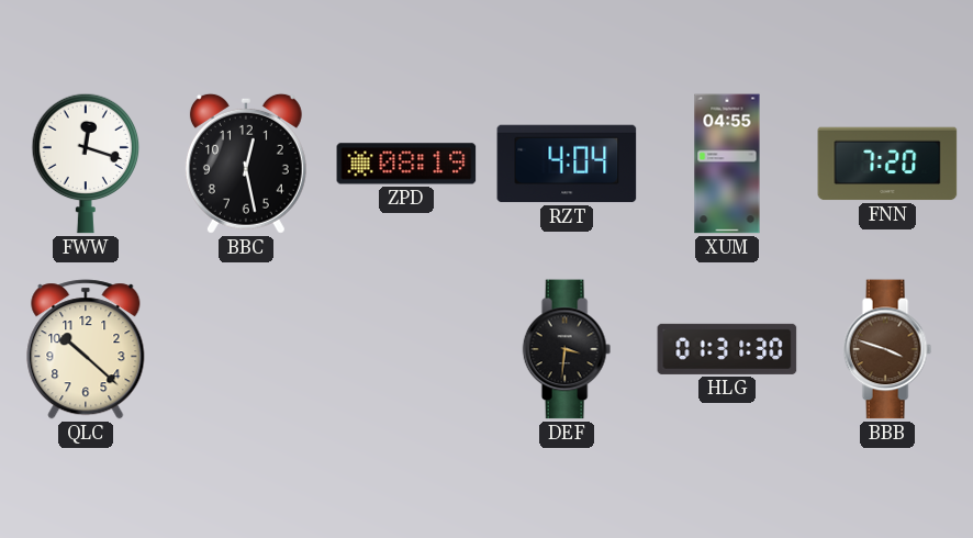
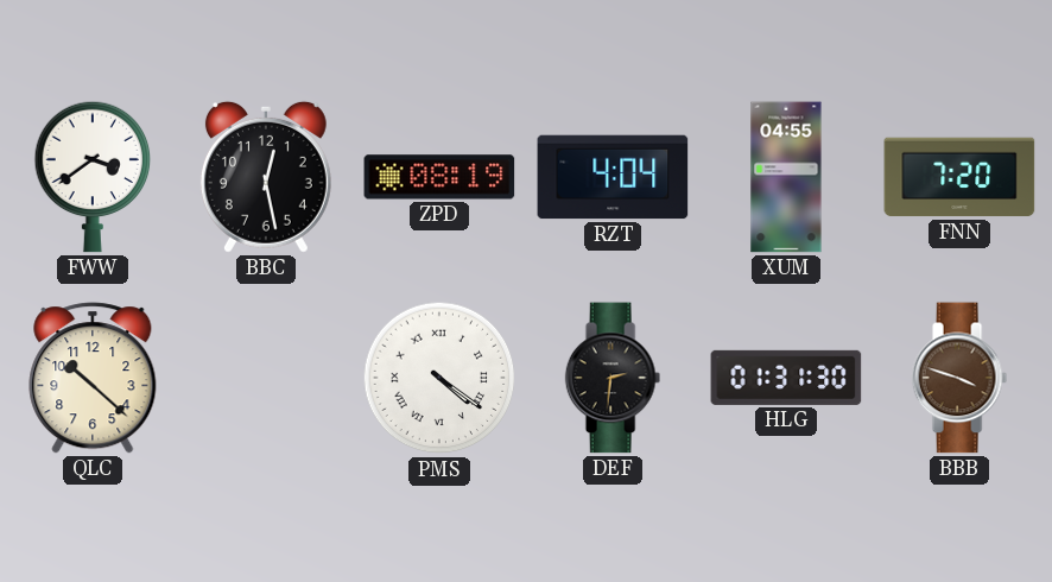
FWW: 12:18 -> 3:39 (93, 177)
PMS: none -> 4:21 (439, 378)
DEF: 3:31 -> 2:31 (613, 378)
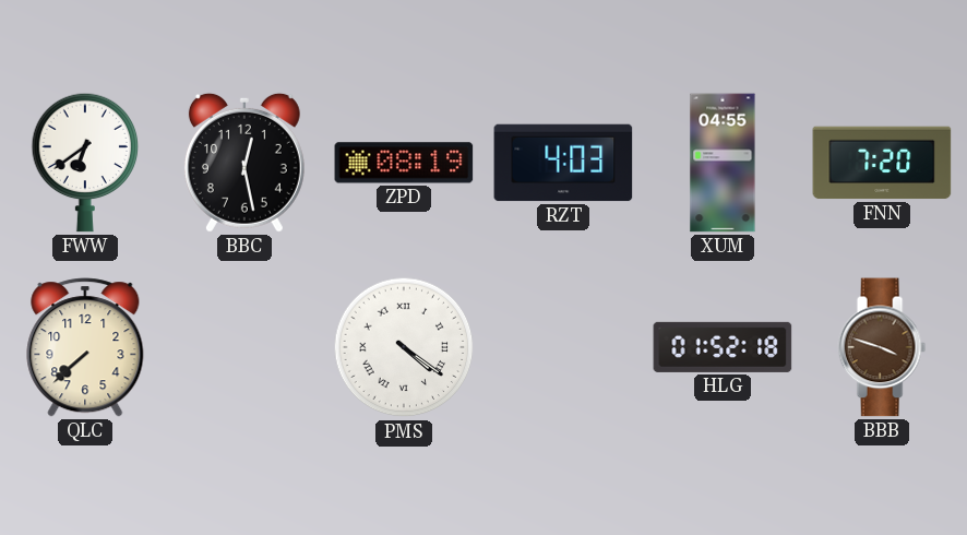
FWW: 3:39 -> 6:39 (85, 163)
RZT: 4:04 -> 4:03 (563, 163)
QLC: 10:22 -> 7:38 (85, 347)
DEF: 2:31 -> none (613, 378)
HLG: 01:31 -> 01:52 (723, 347)
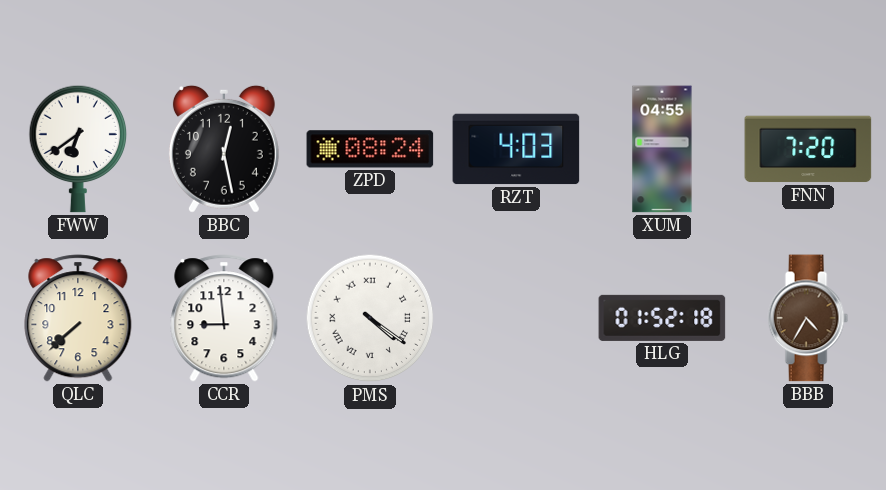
ZPD: 08:19 -> 08:24 (370, 149)
CCR: none -> 8:59 (224, 318)
BBB: 3:48 -> 4:35 (808, 318)
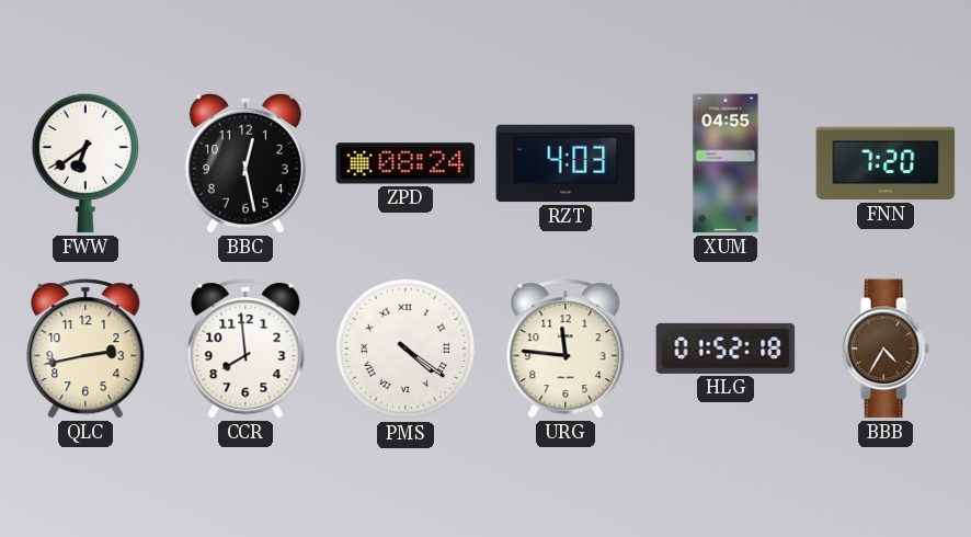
QLC: 7:38 -> 2:43 (85, 349)
CCR: 8:59 -> 7:59 (245, 349)
URG: none -> 11:46 (566, 349)
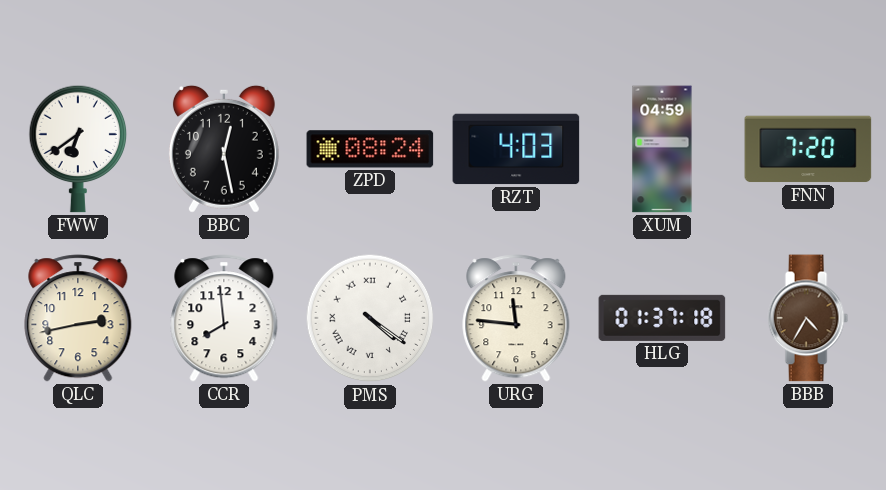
XUM: 04:55 -> 04:59 (662, 149)
HLG: 01:52 -> 01:37 (662, 318)
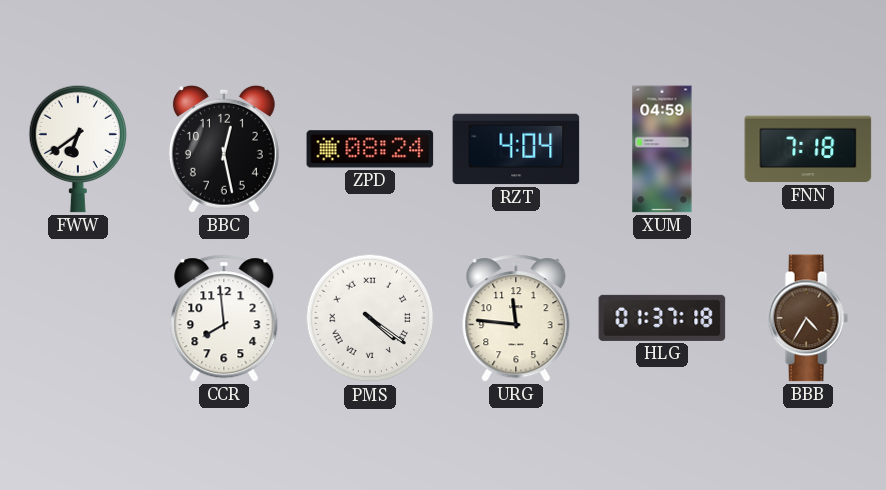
RZT: 4:03 -> 4:04 (516, 149)
FNN: 7:20 -> 7:18 (808, 149)
QLC: 2:43 -> none (78, 318)
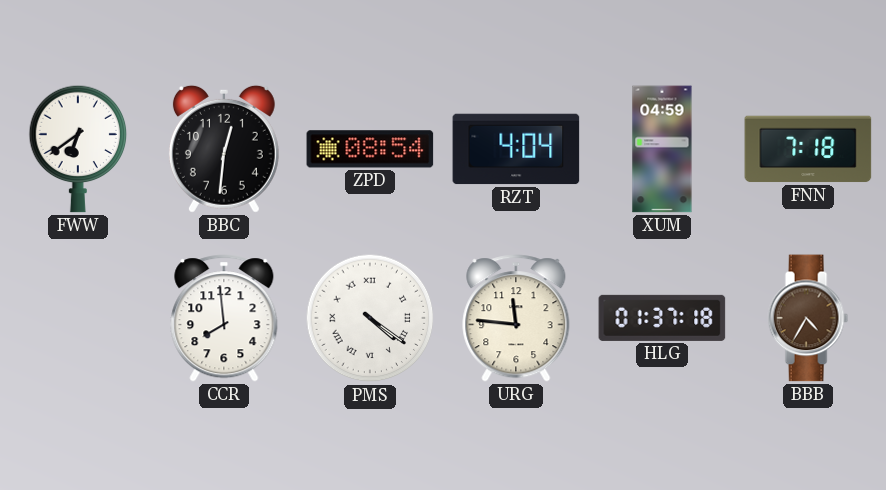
BBC: 12:28 -> 12:31 (224, 149)
ZPD: 08:24 -> 08:54 (370, 149)
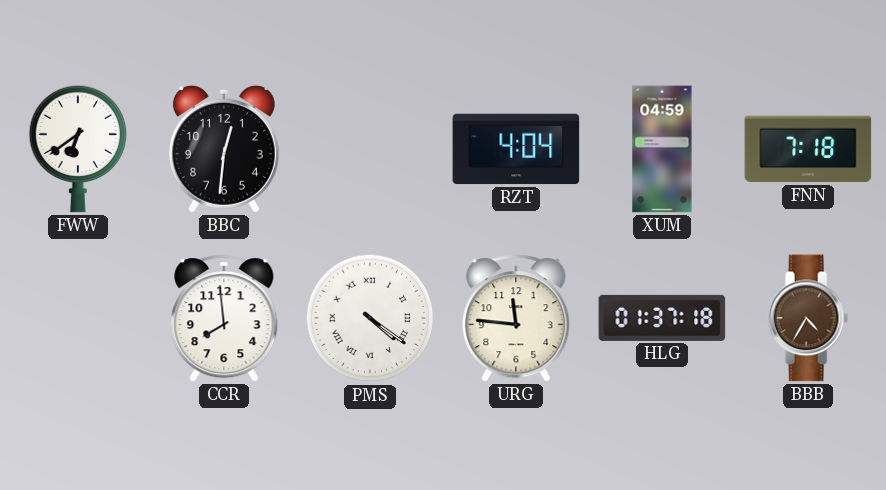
ZPD: 08:54 -> none (370, 149)
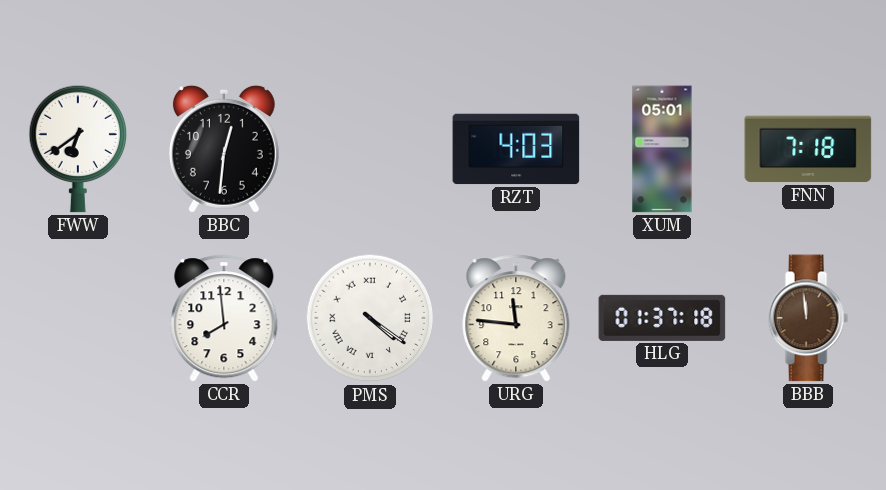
RZT: 4:04 -> 4:03 (516, 149)
XUM: 04:59 -> 05:01 (662, 149)
BBB: 4:35 -> 11:59 (808, 318)
